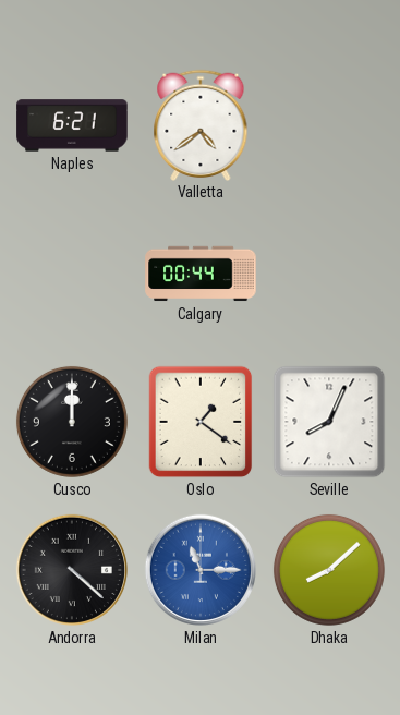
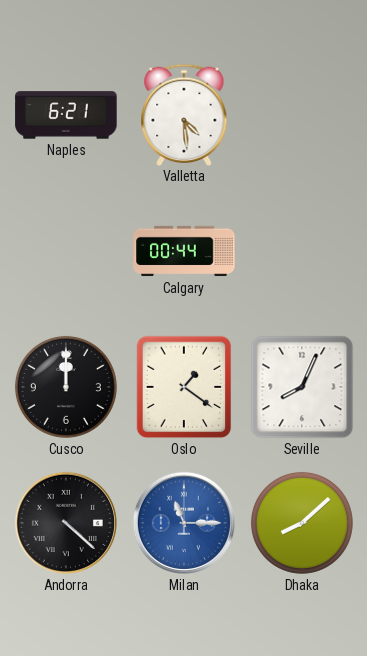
Valletta: 4:39 -> 4:29 (184, 114)
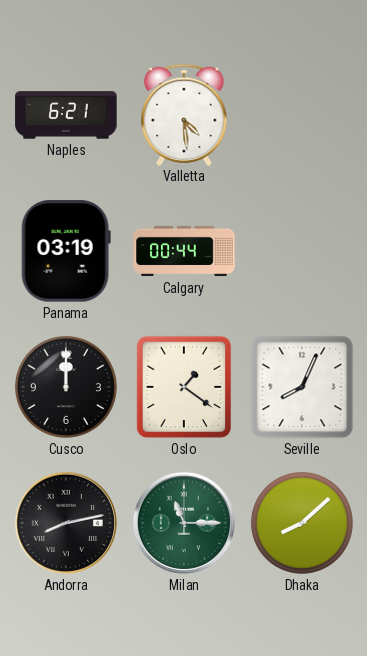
Panama: none -> 03:19 (66, 251)
Andorra: 4:22 -> 8:13 (66, 523)
Milan dial: blue -> green (184, 523)
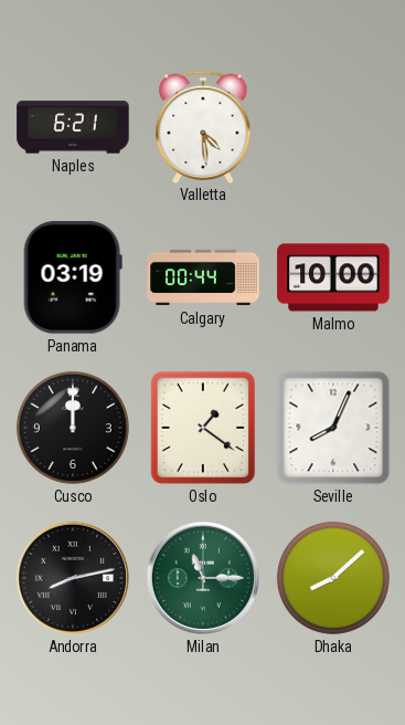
Malmo: none -> 10:00 (333, 277)
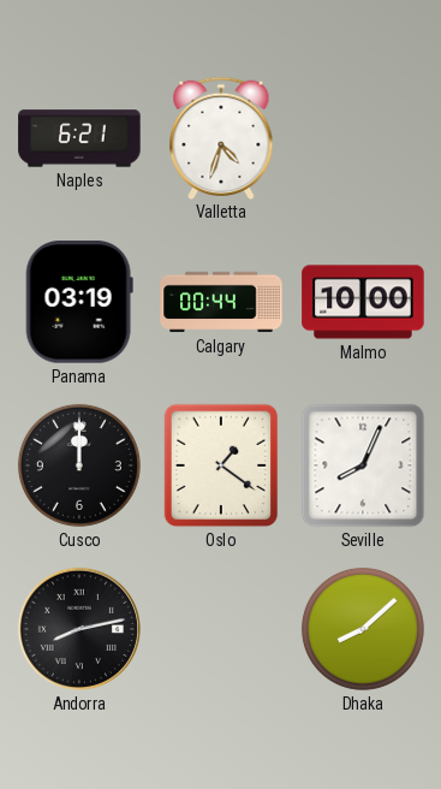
Valletta: 4:29 -> 4:33 (221, 137)
Milan: 11:15 -> none (203, 578)
